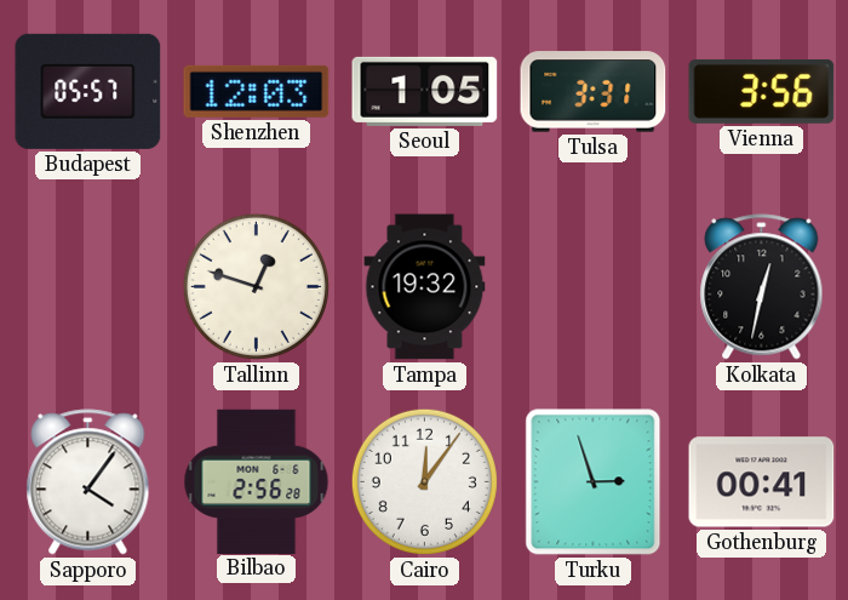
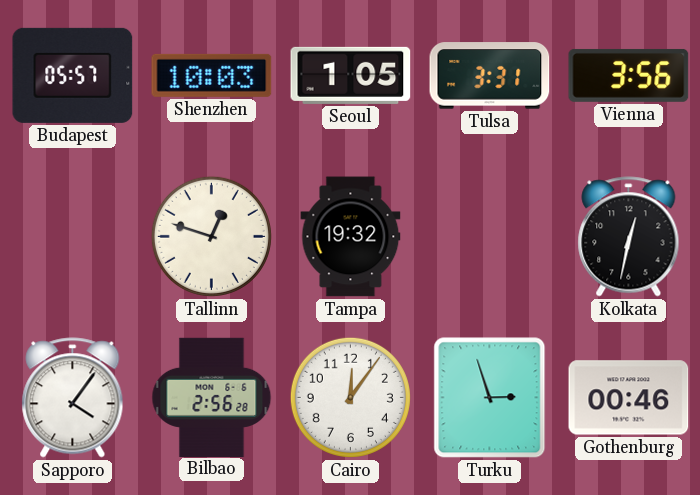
Shenzhen: 12:03 -> 10:03 (212, 75)
Gothenburg: 00:41 -> 00:46 (629, 398)
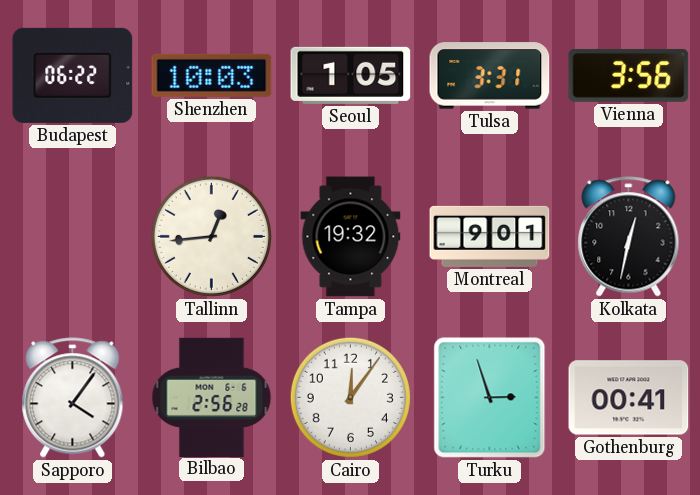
Budapest: 05:57 -> 06:22 (73, 75)
Tallinn: 12:48 -> 12:44 (211, 236)
Montreal: none -> 9:01 (490, 236)
Gothenburg: 00:46 -> 00:41 (629, 398)
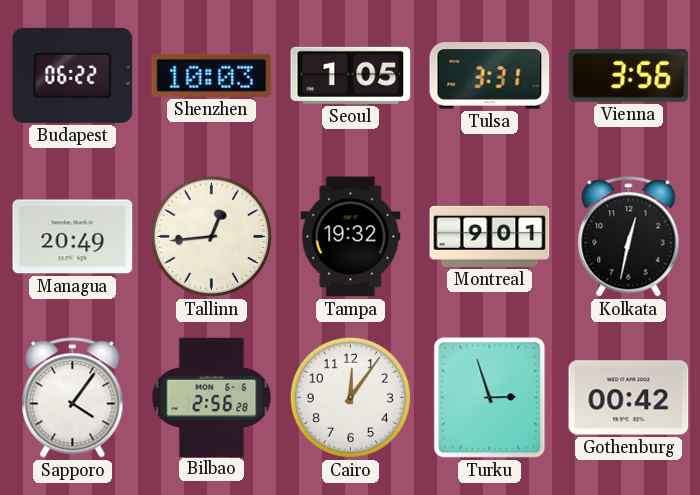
Managua: none -> 20:49 (73, 237)
Gothenburg: 00:41 -> 00:42 (629, 398)
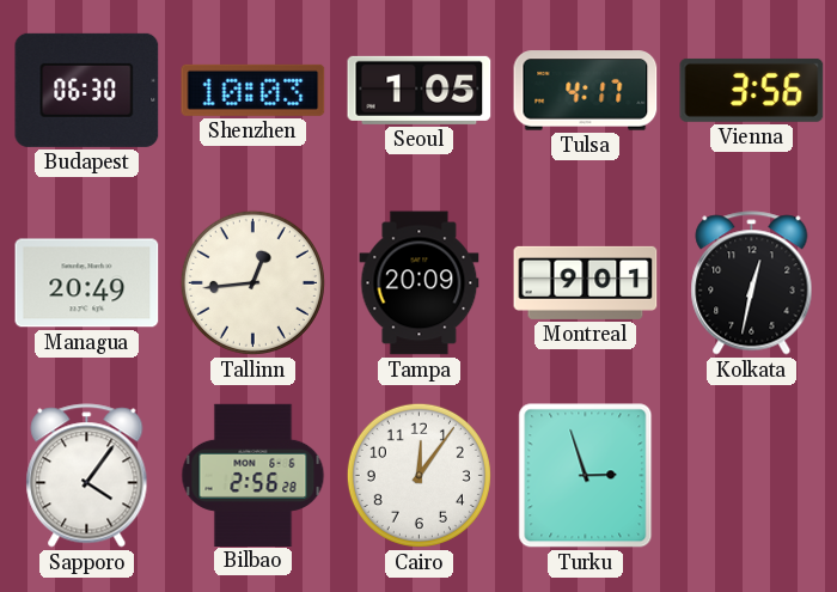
Budapest: 06:22 -> 06:30 (87, 90)
Tulsa: 3:31 -> 4:17 (586, 91)
Tampa: 19:32 -> 20:09 (420, 283)
Gothenburg: 00:42 -> none (629, 398)
